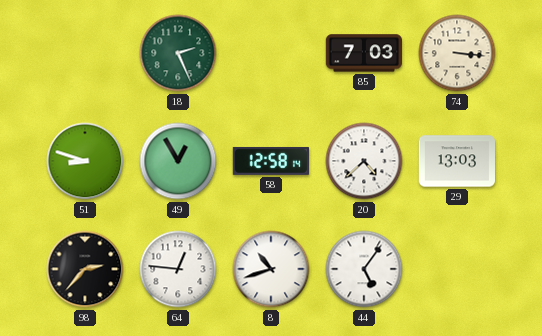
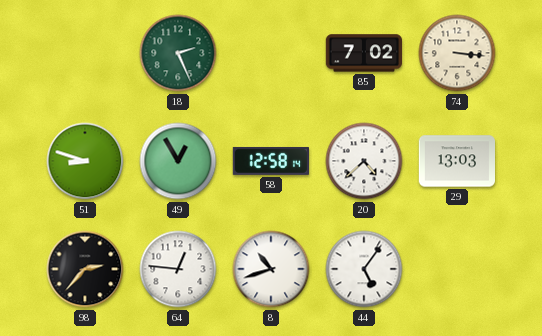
85: 7:03 -> 7:02 (363, 53)
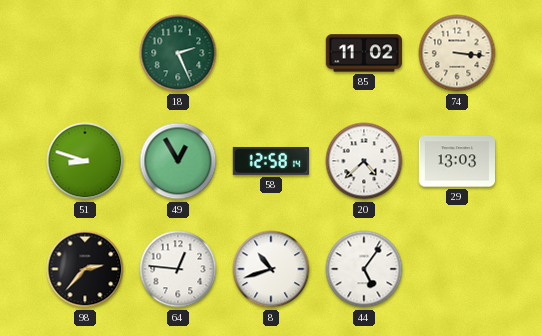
85: 7:02 -> 11:02 (363, 53)
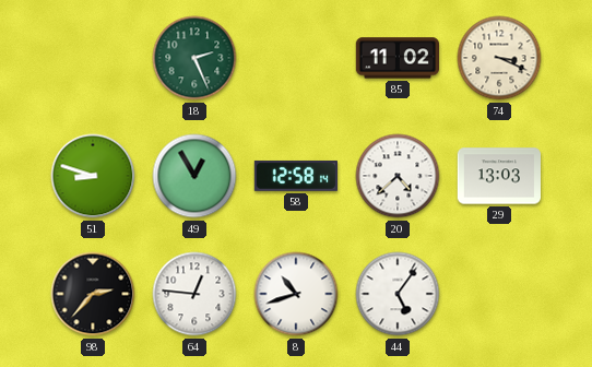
74: 3:16 -> 3:19 (499, 58)
